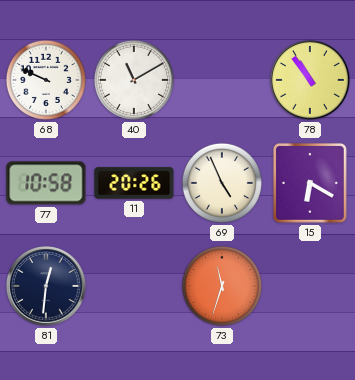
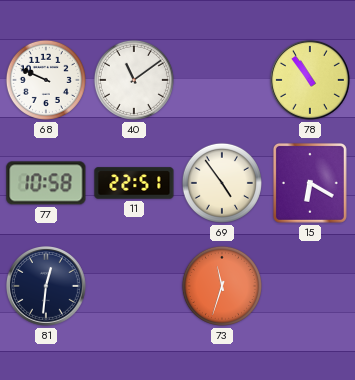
40: 11:10 -> 11:09 (134, 80)
11: 20:26 -> 22:51 (134, 183)
69: 4:56 -> 4:54 (222, 183)
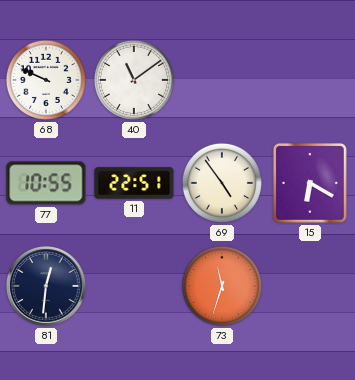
78: 10:54 -> none (311, 81)
77: 10:58 -> 10:55 (46, 183)
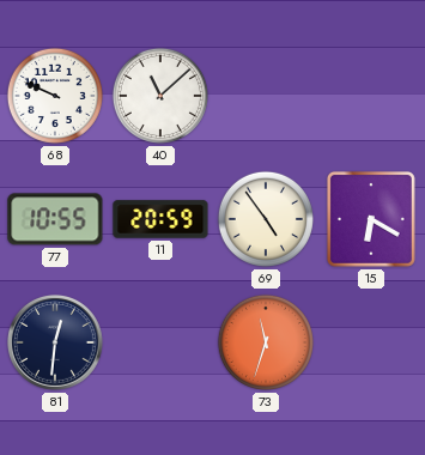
40: 11:09 -> 11:08 (160, 96)
11: 22:51 -> 20:59 (160, 219)
